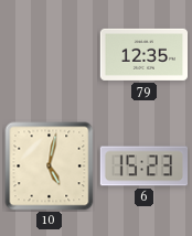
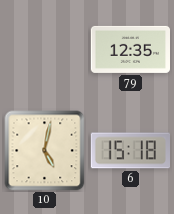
6: 15:23 -> 15:18 (130, 151)
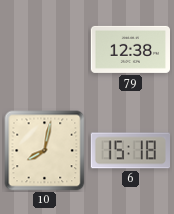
79: 12:35 -> 12:38 (130, 49)
10: 5:02 -> 8:02 (45, 151)
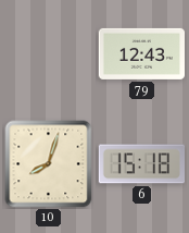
79: 12:38 -> 12:43 (141, 53)
10: 8:02 -> 8:03 (49, 164)
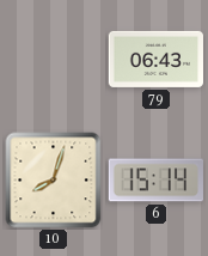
79: 12:43 -> 06:43 (155, 59)
6: 15:18 -> 15:14 (155, 181)
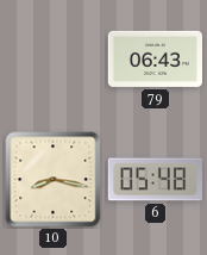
10: 8:03 -> 8:17 (54, 180)
6: 15:14 -> 05:48 (155, 180)
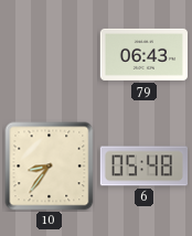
10: 8:17 -> 8:36 (50, 167)
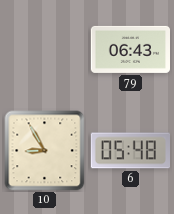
10: 8:36 -> 8:55 (45, 151)
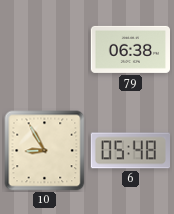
79: 06:43 -> 06:38 (130, 49)
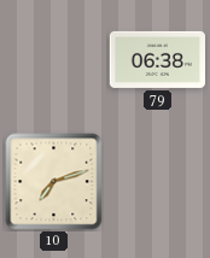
10: 8:55 -> 7:12 (54, 182)
6: 05:48 -> none (130, 151)
